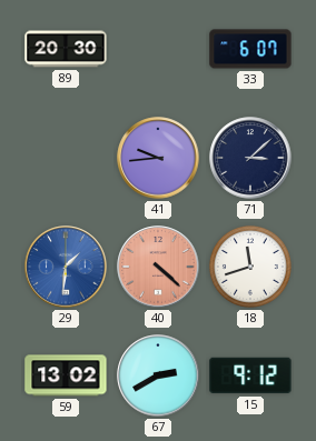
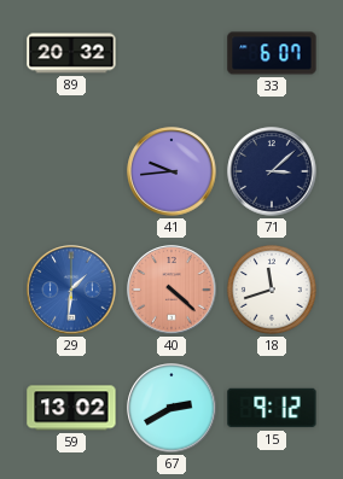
89: 20:30 -> 20:32 (71, 53)
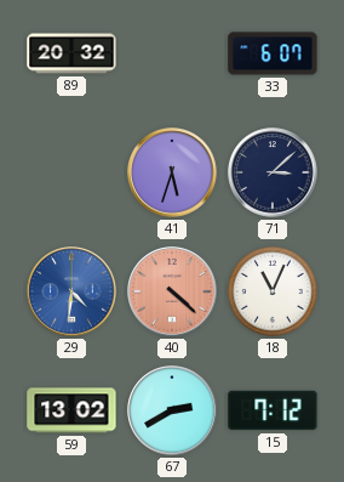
41: 9:44 -> 5:33 (172, 172)
29: 1:31 -> 4:31 (71, 291)
18: 11:42 -> 11:04 (273, 291)
15: 9:12 -> 7:12 (273, 410)
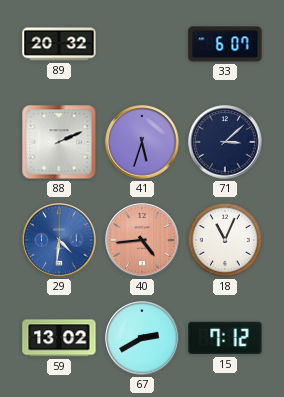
88: none -> 2:11 (59, 142)
40: 4:22 -> 4:44 (142, 240)
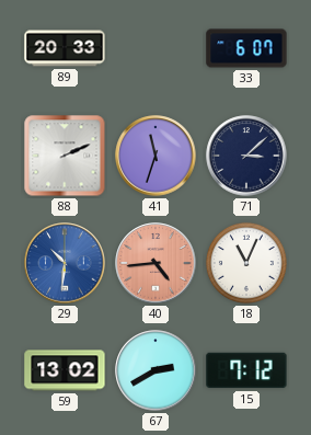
89: 20:32 -> 20:33 (65, 48)
41: 5:33 -> 11:33 (155, 156)
29: 4:31 -> 10:31 (65, 263)
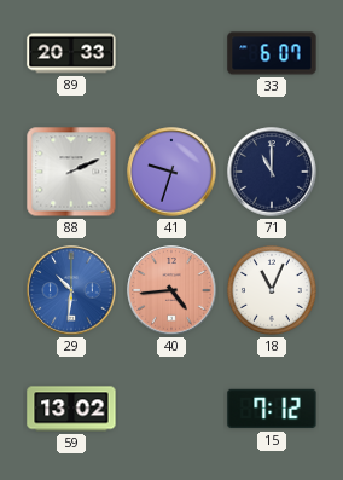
41: 11:33 -> 9:33 (171, 172)
71: 3:08 -> 11:00 (272, 172)
67: 2:40 -> none (155, 370)
